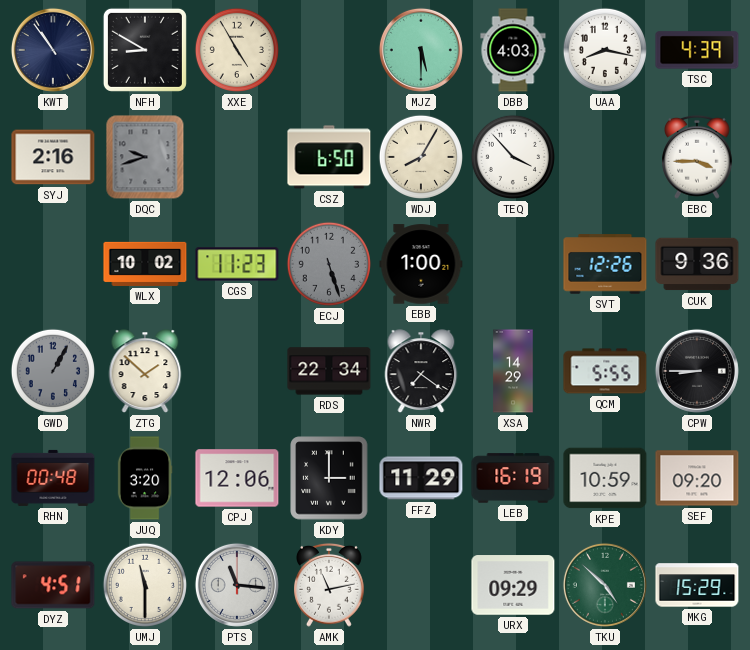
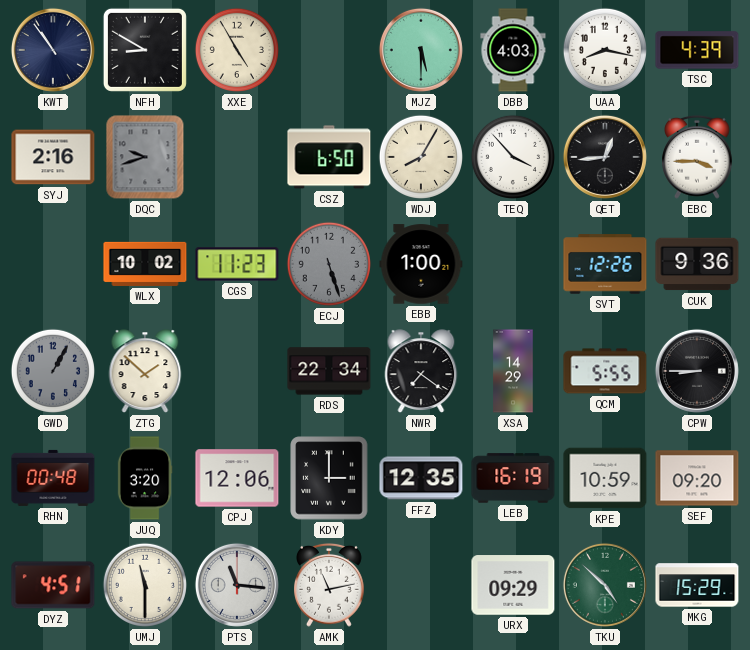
QET: none -> 12:44 (605, 157)
FFZ: 11:29 -> 12:35 (421, 478)
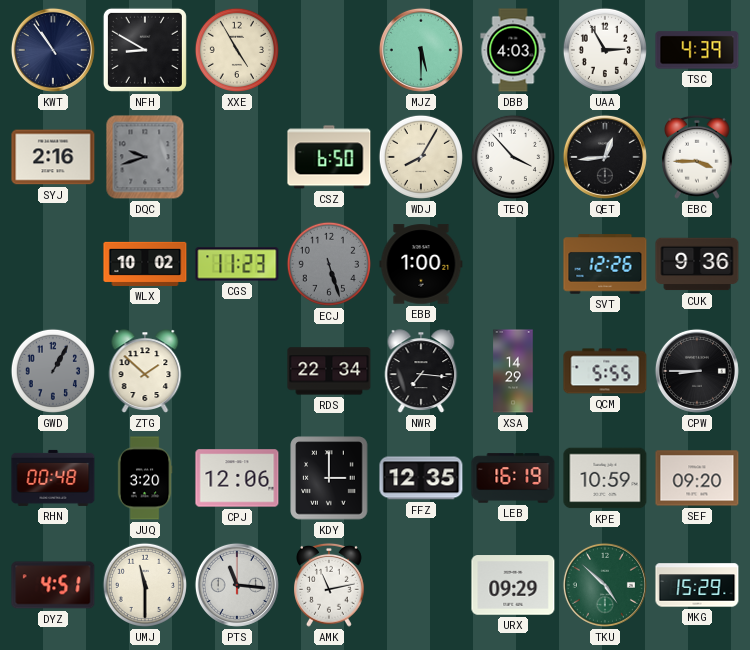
UAA: 8:17 -> 2:55 (605, 50)
NWR: 7:21 -> 7:16 (421, 371)
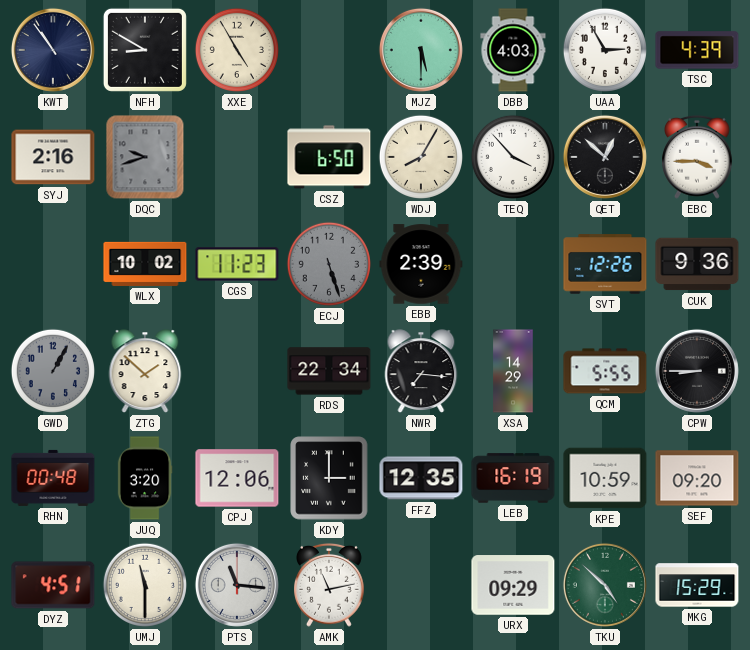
QET: 12:44 -> 12:52 (605, 157)
EBB: 1:00 -> 2:39 (421, 264)
